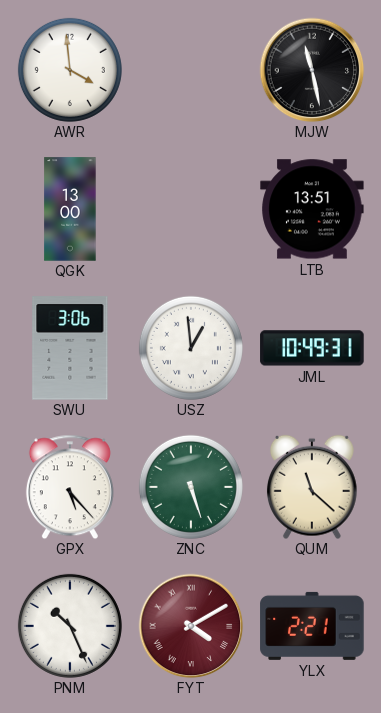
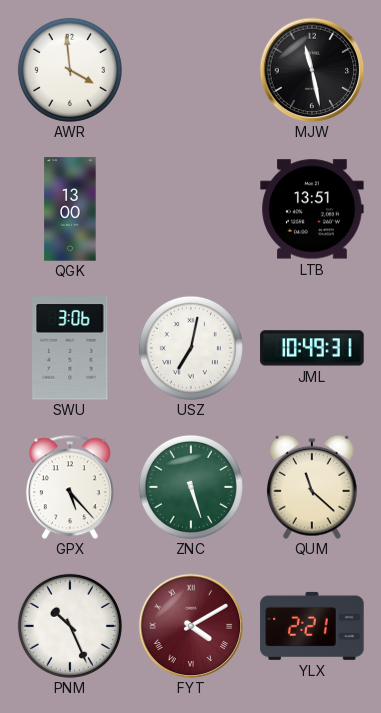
USZ: 12:59 -> 7:02 (191, 348)
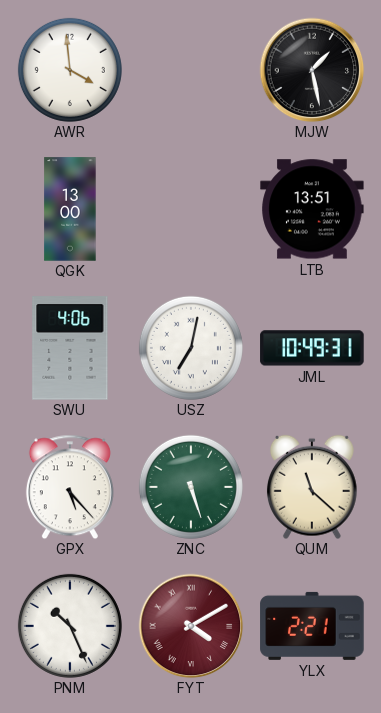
MJW: 11:28 -> 1:28 (312, 70)
SWU: 3:06 -> 4:06 (70, 348)
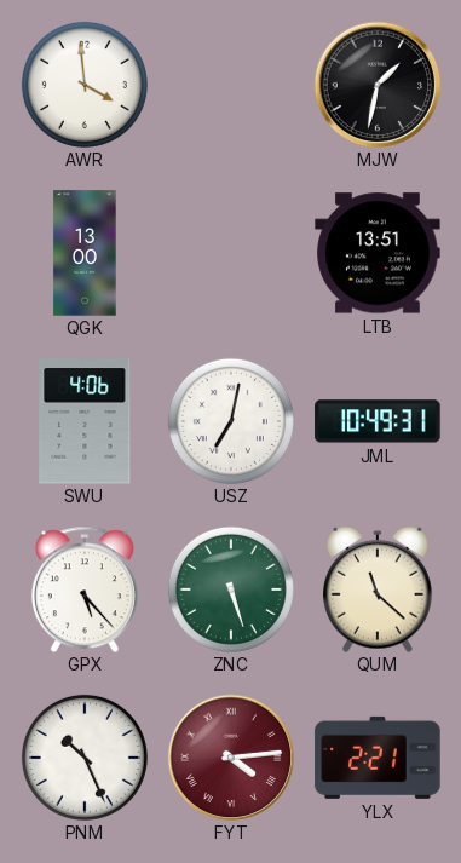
MJW: 1:28 -> 1:32 (378, 85)
FYT: 4:10 -> 4:14 (231, 758)
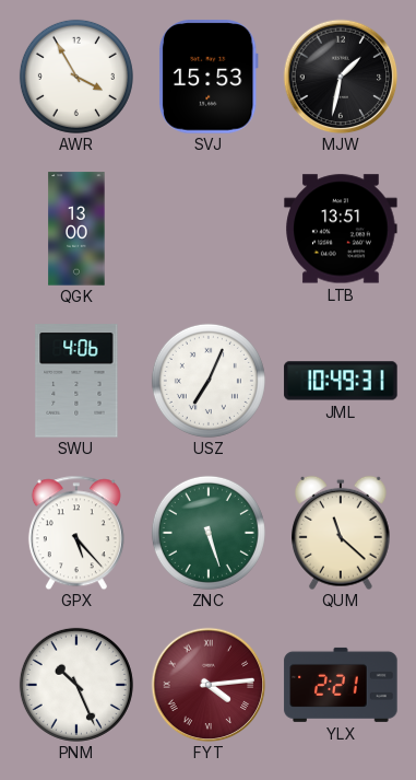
AWR: 3:59 -> 3:55 (76, 77)
SVJ: none -> 15:53 (209, 77)
USZ: 7:02 -> 7:04 (209, 381)
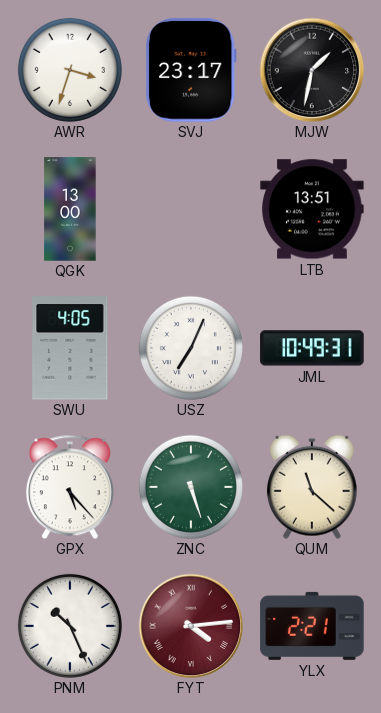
AWR: 3:55 -> 3:33 (70, 70)
SVJ: 15:53 -> 23:17 (191, 70)
SWU: 4:06 -> 4:05 (70, 348)
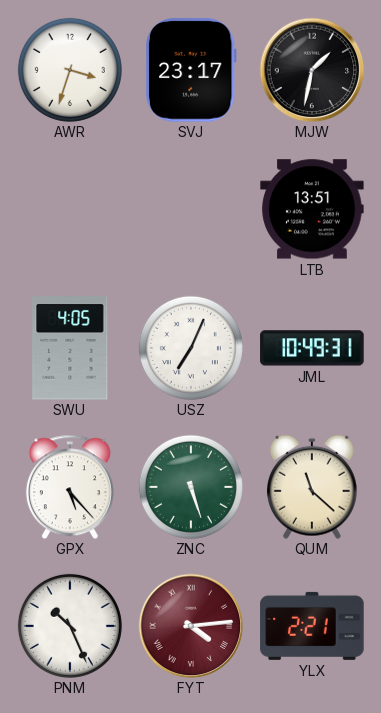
QGK: 13:00 -> none (70, 209)
